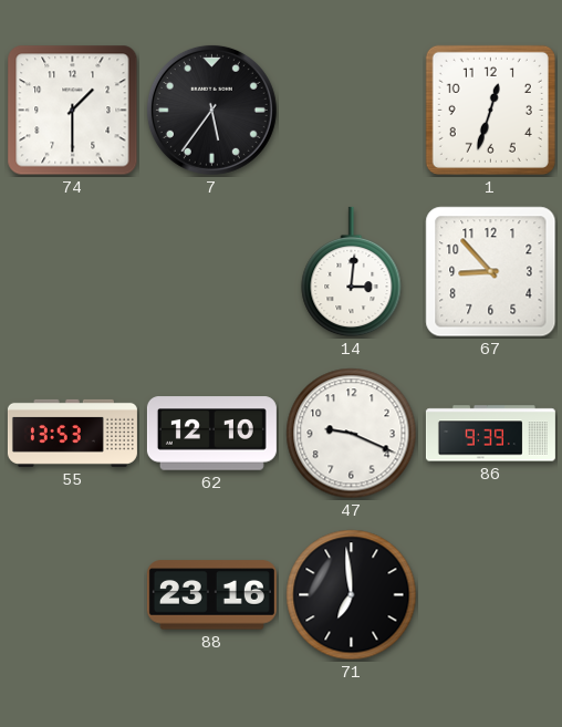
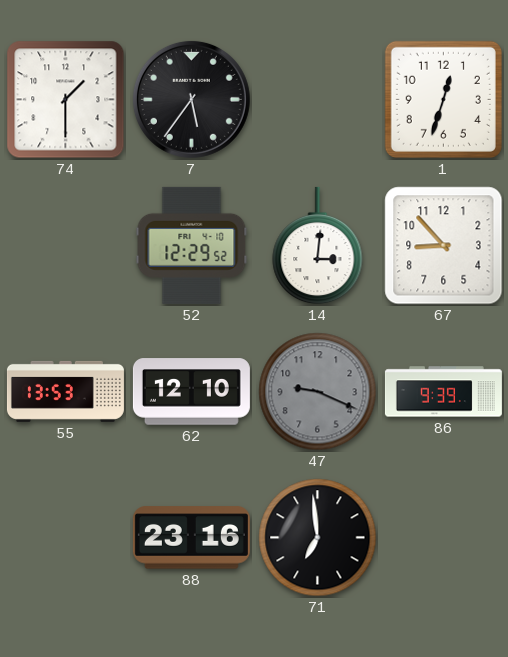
52: none -> 12:29 (192, 245)
47 dial: white -> grey (318, 392)
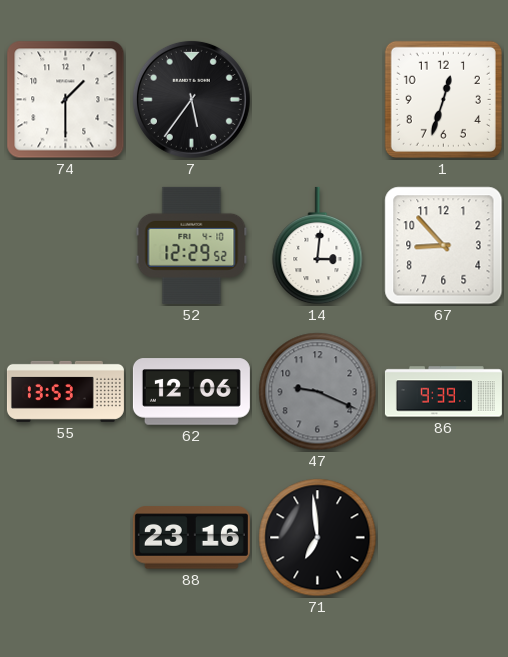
62: 12:10 -> 12:06 (191, 392)
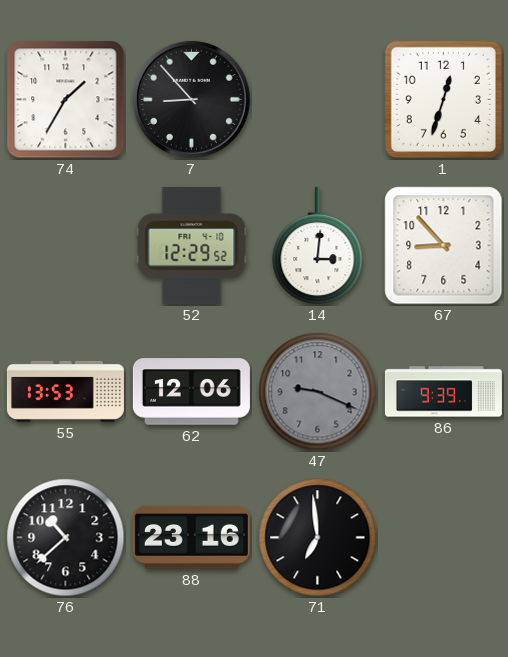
74: 1:30 -> 1:35 (66, 100)
7: 5:36 -> 8:53 (191, 99)
76: none -> 10:38 (66, 538)
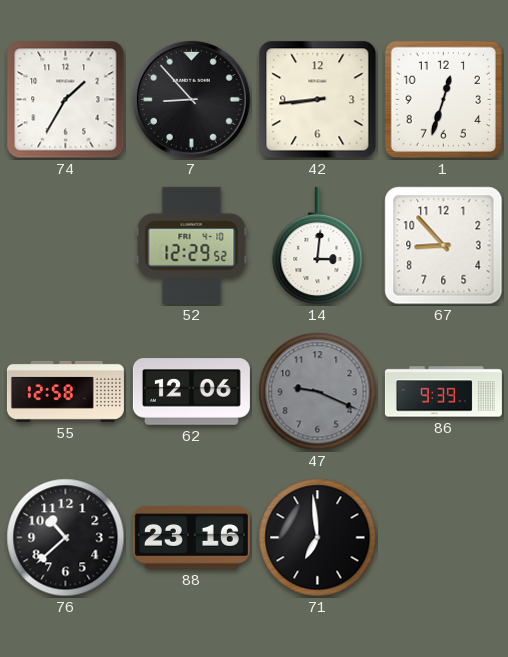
42: none -> 8:44 (318, 100)
55: 13:53 -> 12:58 (65, 391)
